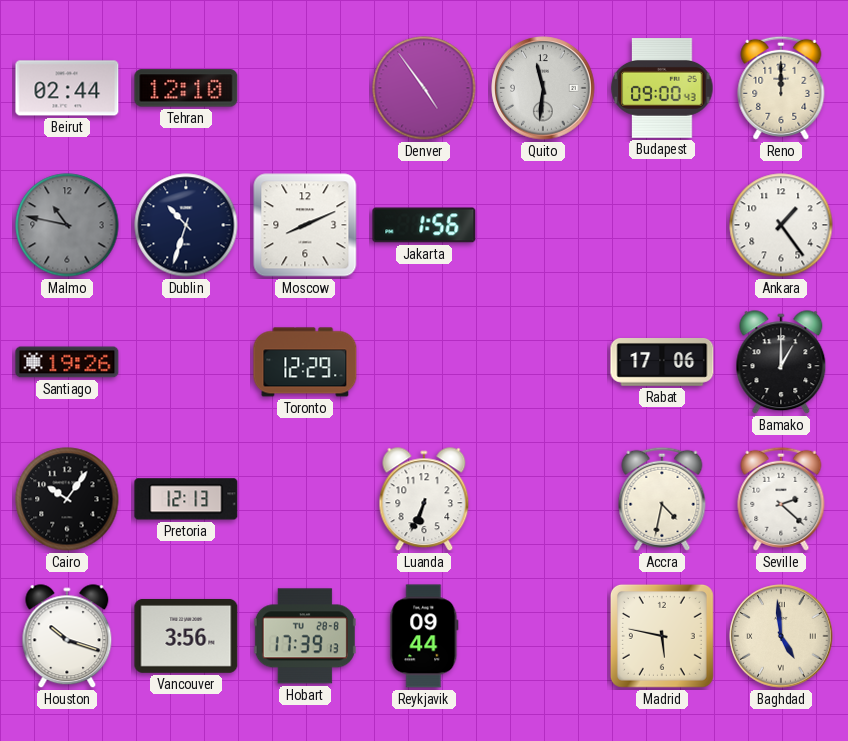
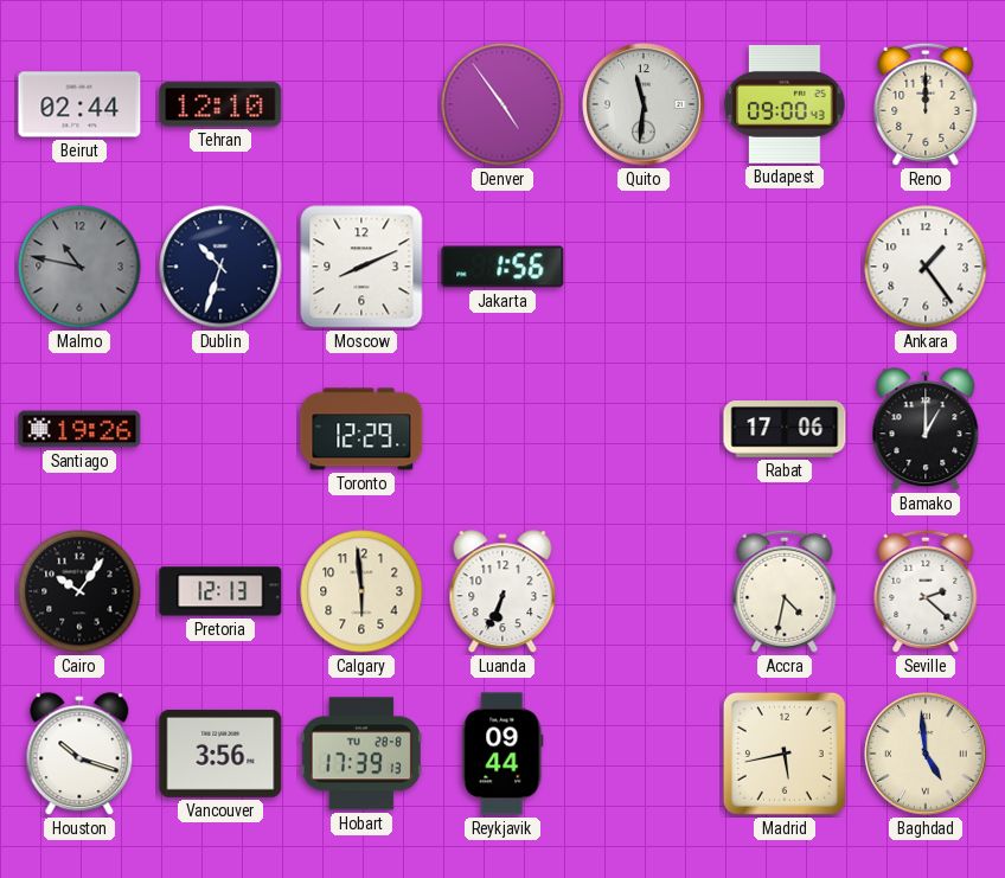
Calgary: none -> 5:59 (361, 591)
Madrid: 5:47 -> 5:43 (785, 754)
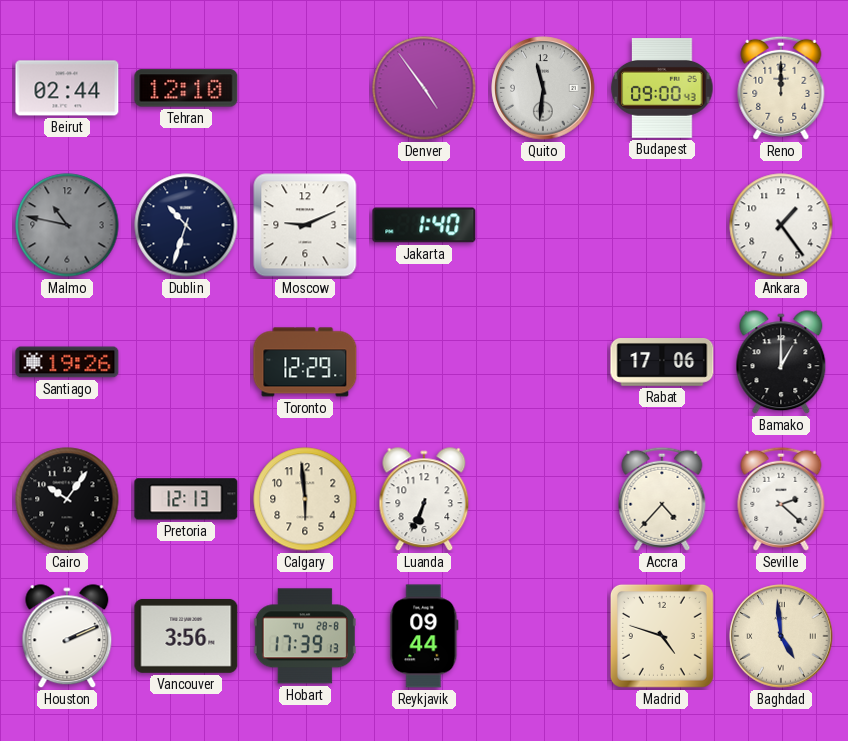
Moscow: 8:11 -> 9:11 (305, 225)
Jakarta: 1:56 -> 1:40 (424, 225)
Accra: 4:32 -> 4:37 (662, 499)
Houston: 10:18 -> 2:11 (67, 637)
Madrid: 5:43 -> 4:48 (662, 636)
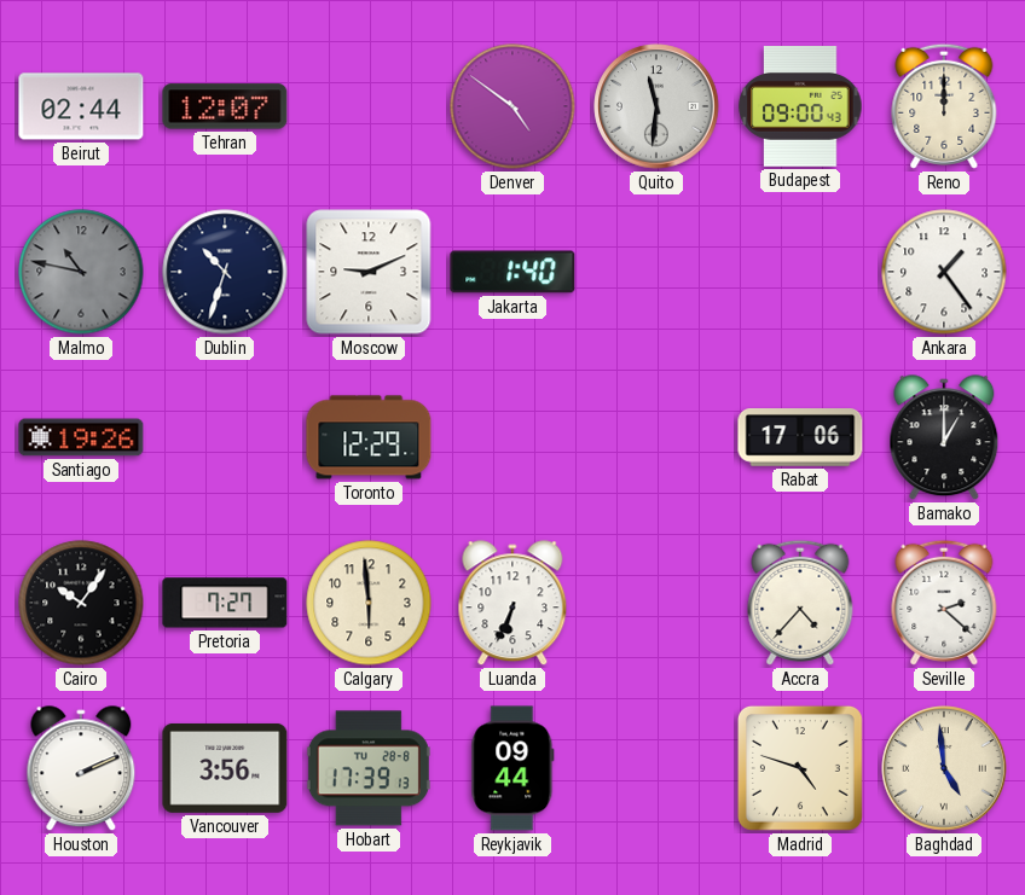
Tehran: 12:10 -> 12:07 (225, 106)
Denver: 4:54 -> 4:51 (512, 106)
Pretoria: 12:13 -> 7:27 (225, 603)
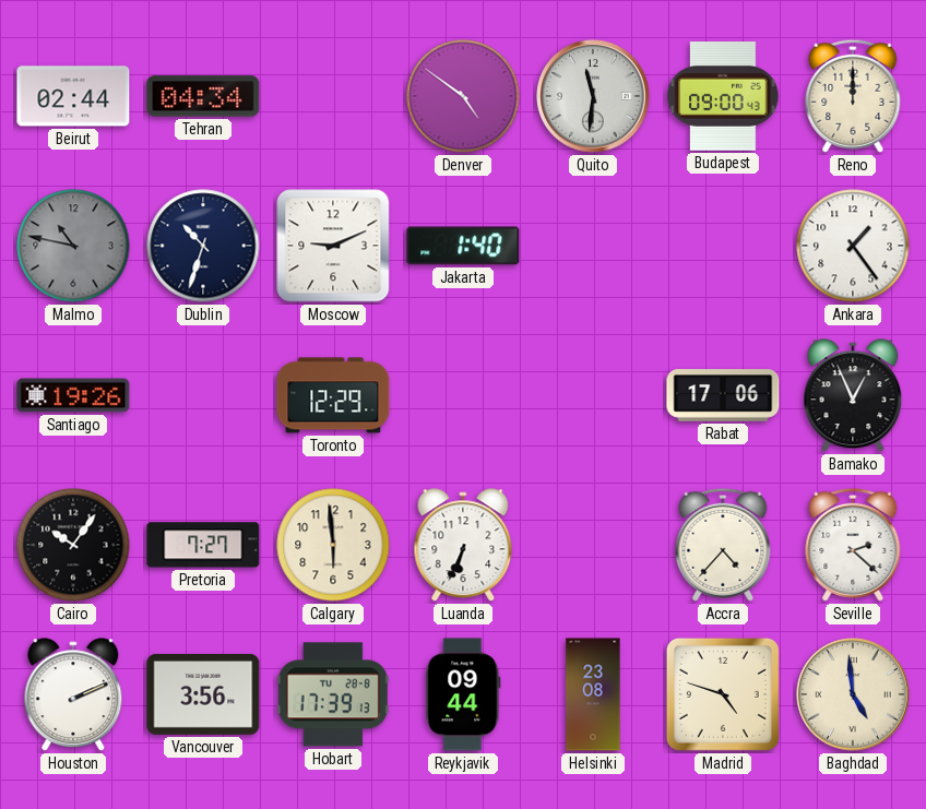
Tehran: 12:07 -> 04:34 (203, 96)
Bamako: 1:00 -> 12:56 (853, 396)
Helsinki: none -> 23:08 (593, 694)
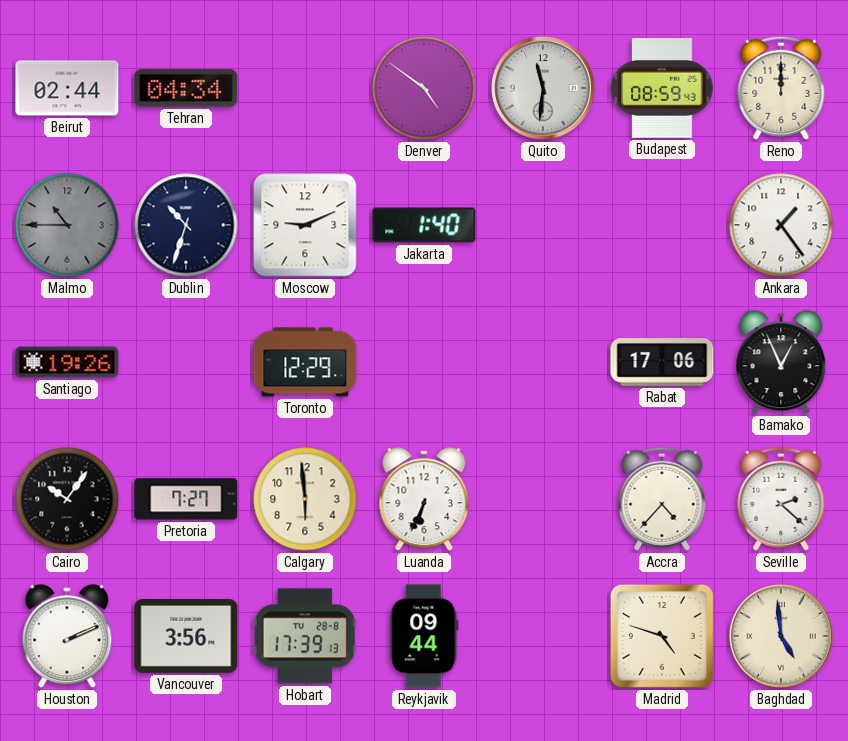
Budapest: 09:00 -> 08:59 (662, 89)
Malmo: 10:47 -> 10:45 (67, 225)
Helsinki: 23:08 -> none (593, 694)
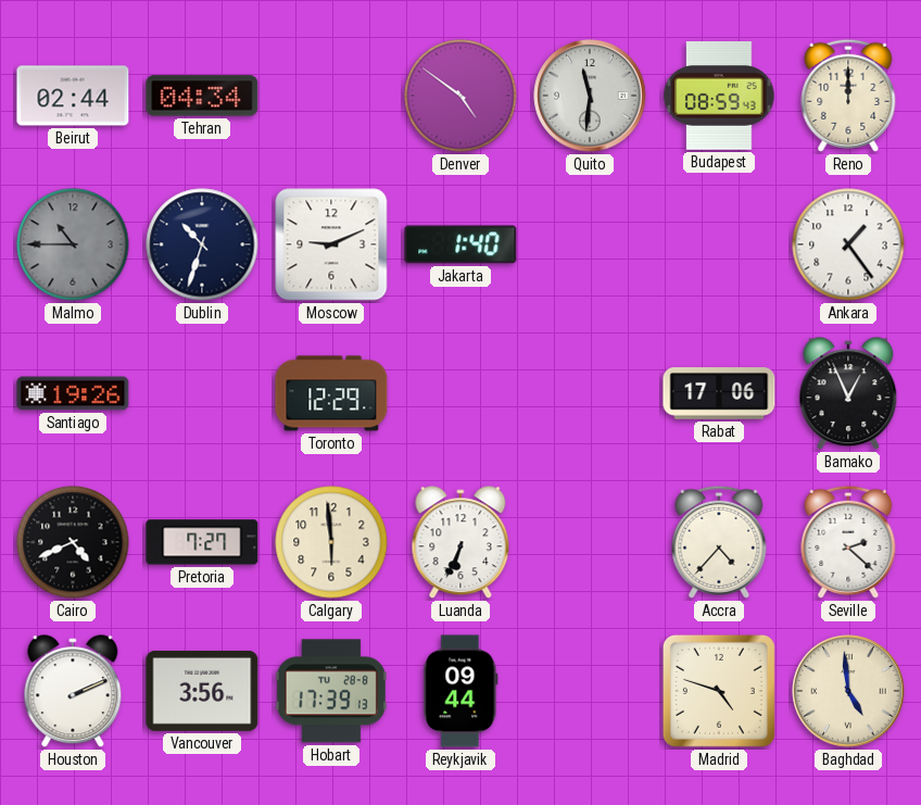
Cairo: 10:06 -> 4:41 (73, 542)
